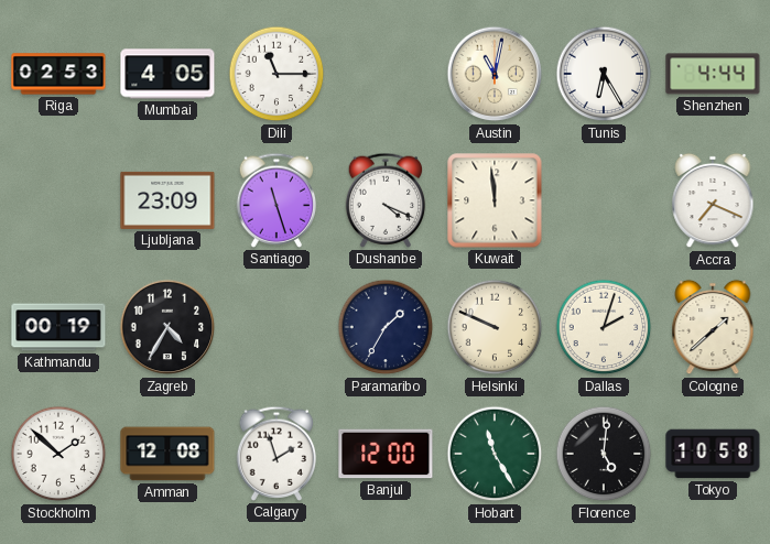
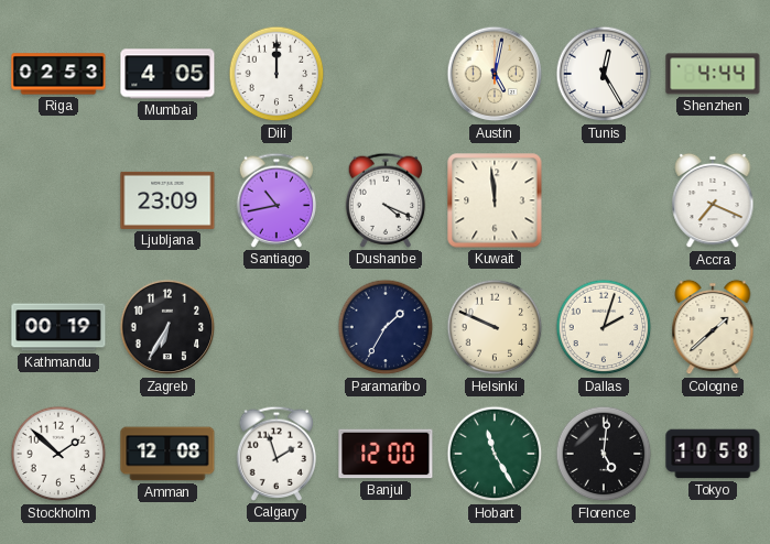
Dili: 11:15 -> 12:00 (276, 74)
Austin: 11:02 -> 5:02 (495, 74)
Tunis: 6:25 -> 12:25 (604, 74)
Santiago: 11:27 -> 10:43 (276, 200)
Zagreb: 4:35 -> 6:35 (167, 327)
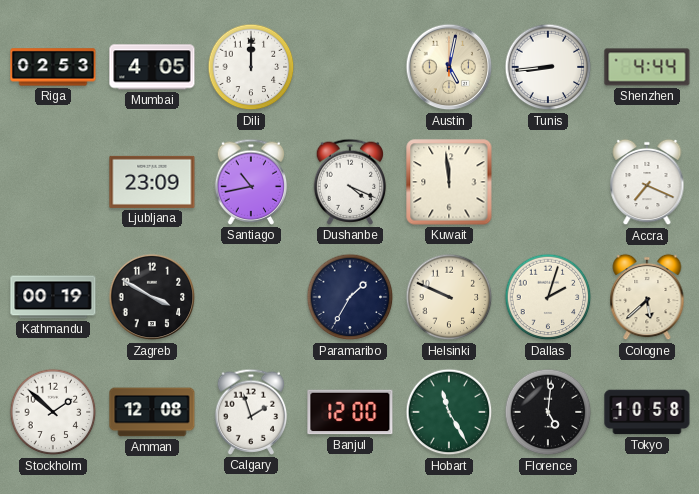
Tunis: 12:25 -> 8:44 (548, 67)
Zagreb: 6:35 -> 3:50 (152, 297)
Cologne: 1:38 -> 5:38 (647, 297)
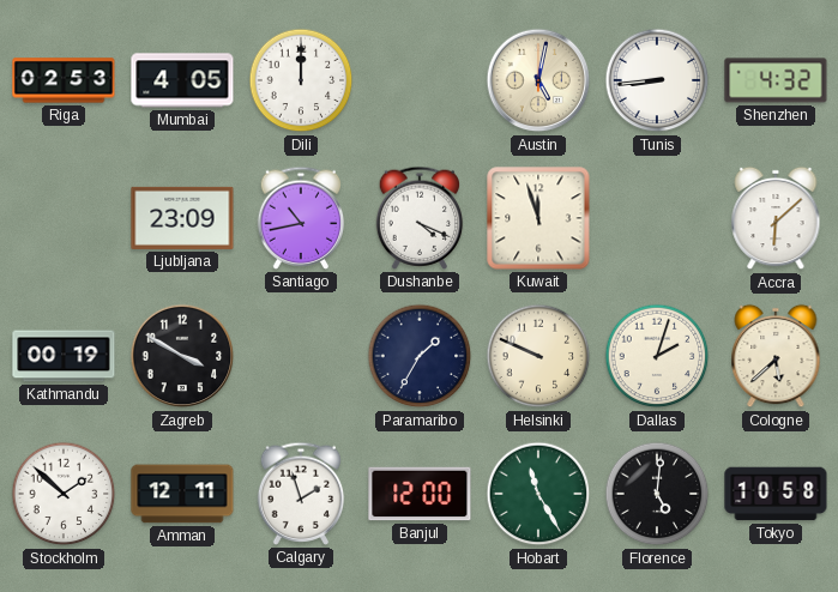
Shenzhen: 4:44 -> 4:32 (776, 80)
Kuwait: 11:59 -> 11:57 (538, 218)
Accra: 7:19 -> 6:08 (776, 218)
Amman: 12:08 -> 12:11 (182, 494)
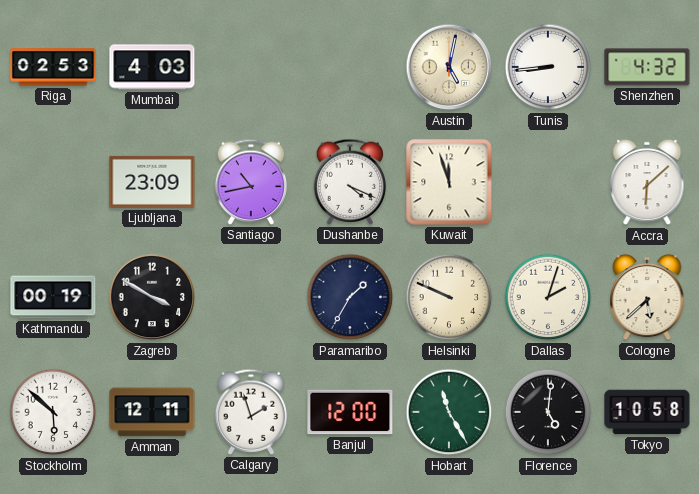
Mumbai: 4:05 -> 4:03 (152, 67)
Dili: 12:00 -> none (301, 80)
Stockholm: 1:52 -> 5:52 (53, 412)
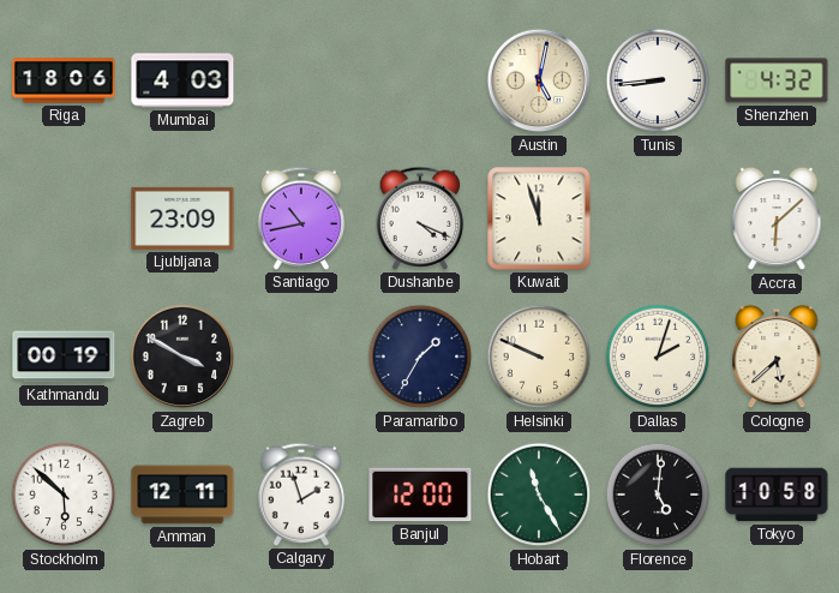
Riga: 02:53 -> 18:06 (64, 80)
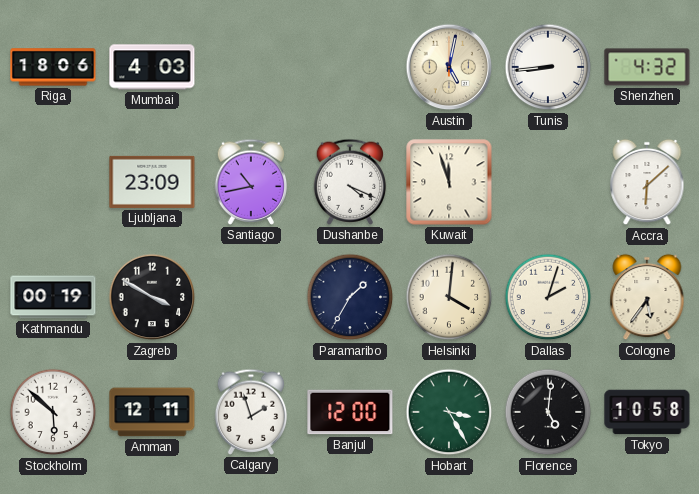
Helsinki: 9:49 -> 4:01 (449, 297)
Cologne: 5:38 -> 5:36 (647, 297)
Hobart: 11:25 -> 3:25 (449, 412)
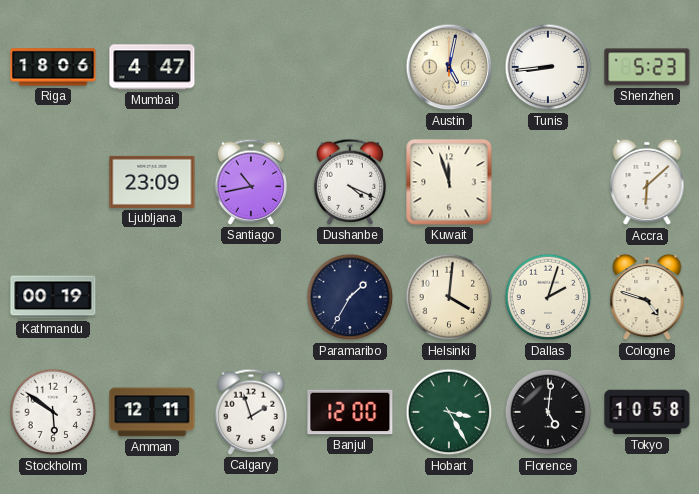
Mumbai: 4:03 -> 4:47 (152, 67)
Shenzhen: 4:32 -> 5:23 (647, 67)
Zagreb: 3:50 -> none (152, 297)
Cologne: 5:36 -> 4:48 (647, 297)
Stockholm: 5:52 -> 5:51 (53, 412)
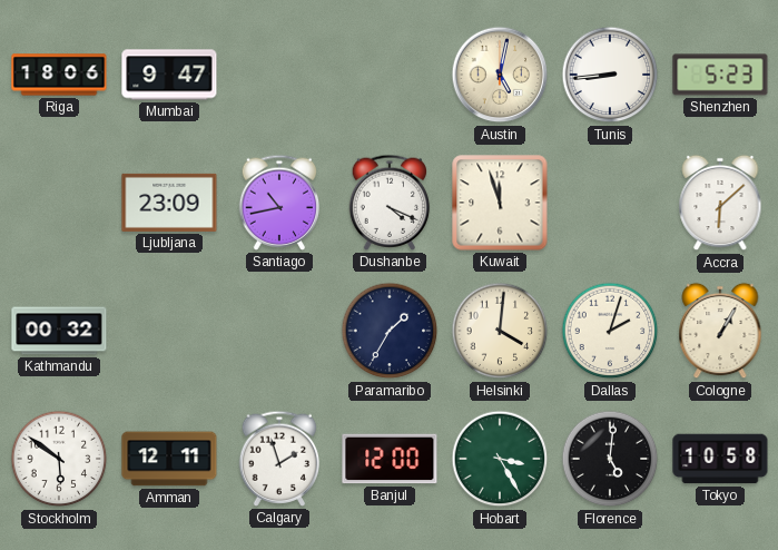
Mumbai: 4:47 -> 9:47 (169, 75)
Kathmandu: 00:19 -> 00:32 (59, 331)
Cologne: 4:48 -> 1:05 (720, 331)
